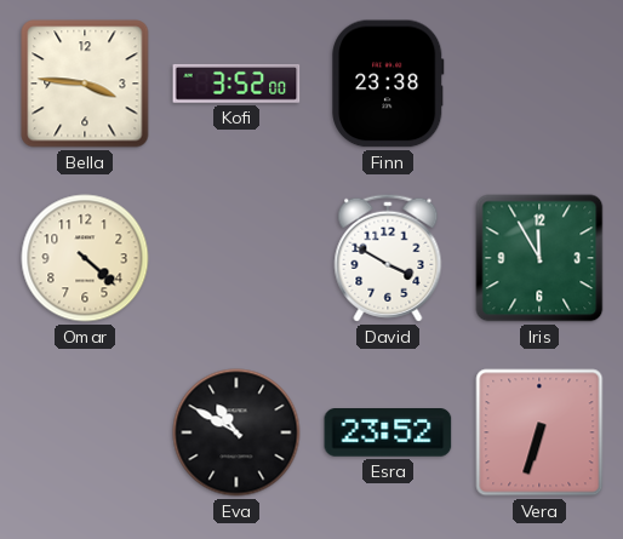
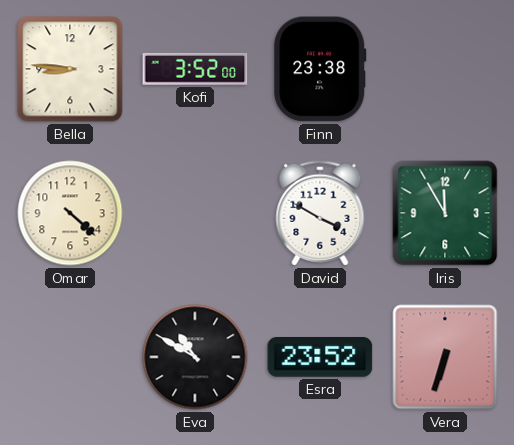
Bella: 3:46 -> 8:46 (70, 69)
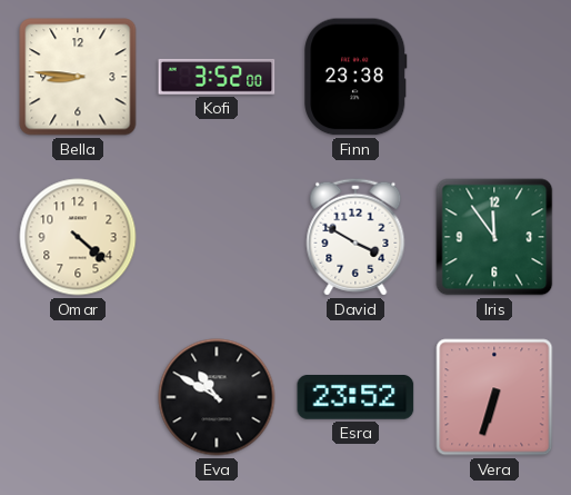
Iris: 11:55 -> 11:54 (494, 237)
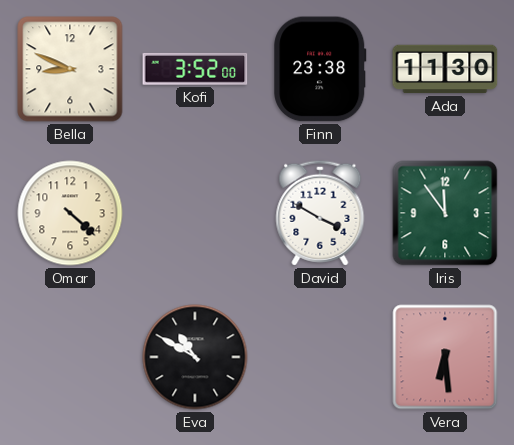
Bella: 8:46 -> 8:49 (70, 69)
Ada: none -> 11:30 (445, 69)
Esra: 23:52 -> none (355, 397)
Vera: 6:33 -> 6:29 (445, 357)
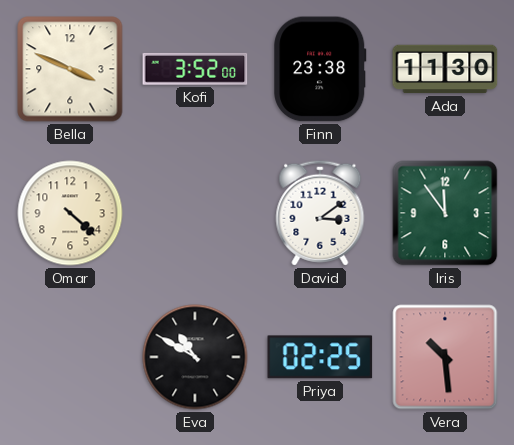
Bella: 8:49 -> 3:49 (70, 69)
David: 3:50 -> 3:09 (320, 213)
Priya: none -> 02:25 (320, 357)
Vera: 6:29 -> 10:29 (445, 357)
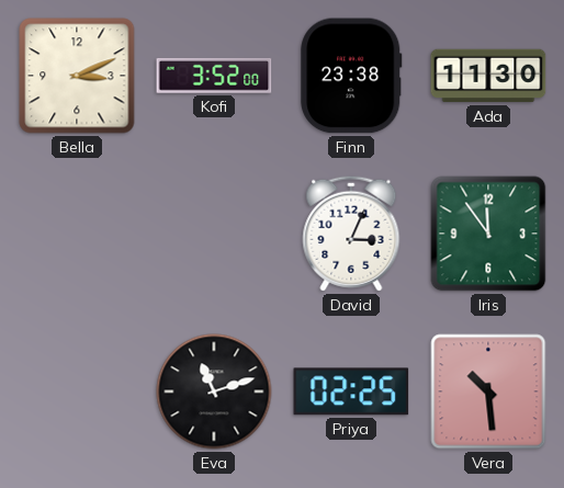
Bella: 3:49 -> 3:11 (77, 76)
Omar: 4:22 -> none (70, 213)
David: 3:09 -> 3:04 (351, 234)
Eva: 10:50 -> 11:12 (214, 391)
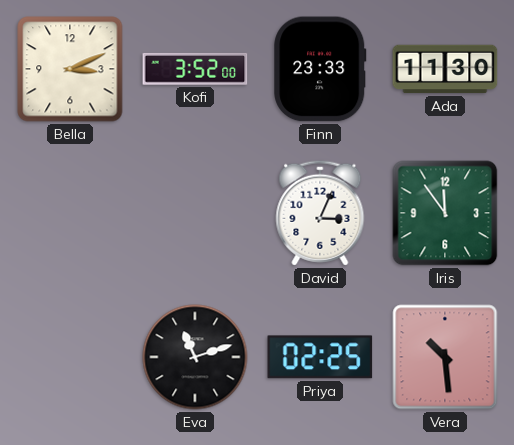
Finn: 23:38 -> 23:33 (320, 69)
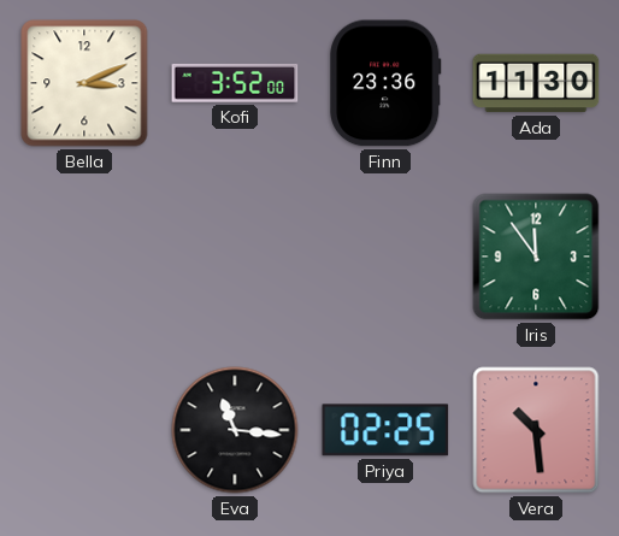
Finn: 23:33 -> 23:36 (385, 83)
David: 3:04 -> none (320, 213)
Eva: 11:12 -> 11:16 (235, 430)
